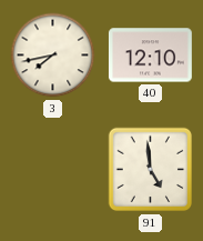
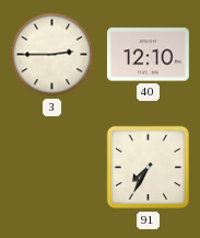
3: 7:43 -> 2:45 (52, 55)
91: 4:59 -> 7:35 (148, 168)
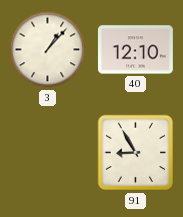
3: 2:45 -> 1:07 (48, 50)
91: 7:35 -> 8:55 (135, 153)
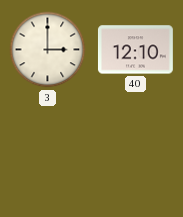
3: 1:07 -> 3:00 (48, 50)
91: 8:55 -> none (135, 153)
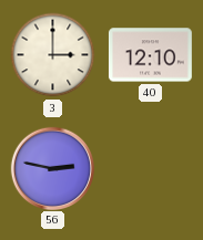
56: none -> 2:47 (52, 168)
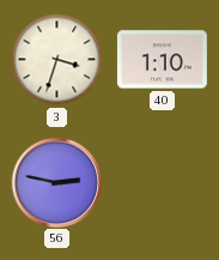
3: 3:00 -> 3:33 (57, 60)
40: 12:10 -> 1:10 (162, 60)
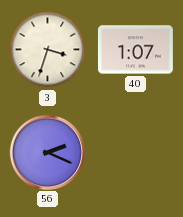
40: 1:10 -> 1:07 (135, 50)
56: 2:47 -> 2:19 (47, 152)
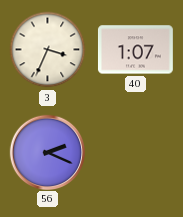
3: 3:33 -> 3:34 (48, 50)
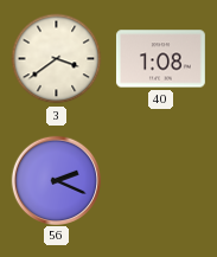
3: 3:34 -> 3:39 (57, 59)
40: 1:07 -> 1:08 (160, 59)
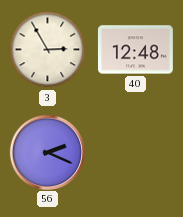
3: 3:39 -> 2:55 (48, 50)
40: 1:08 -> 12:48 (135, 50)
